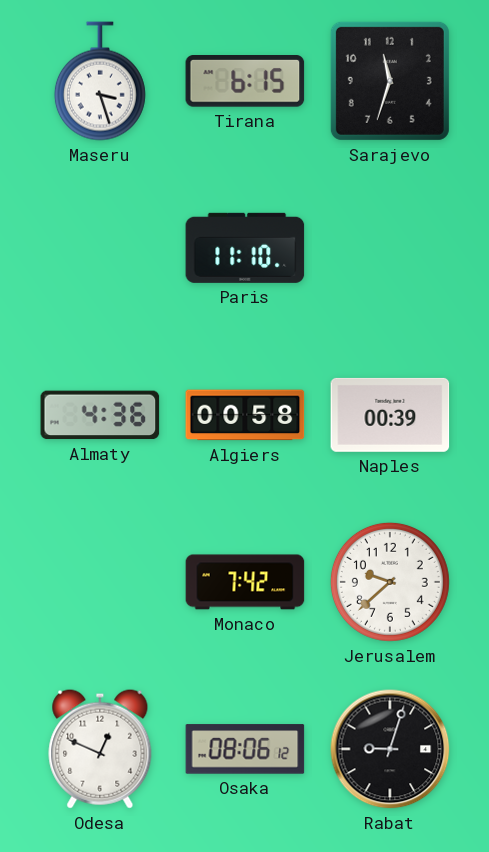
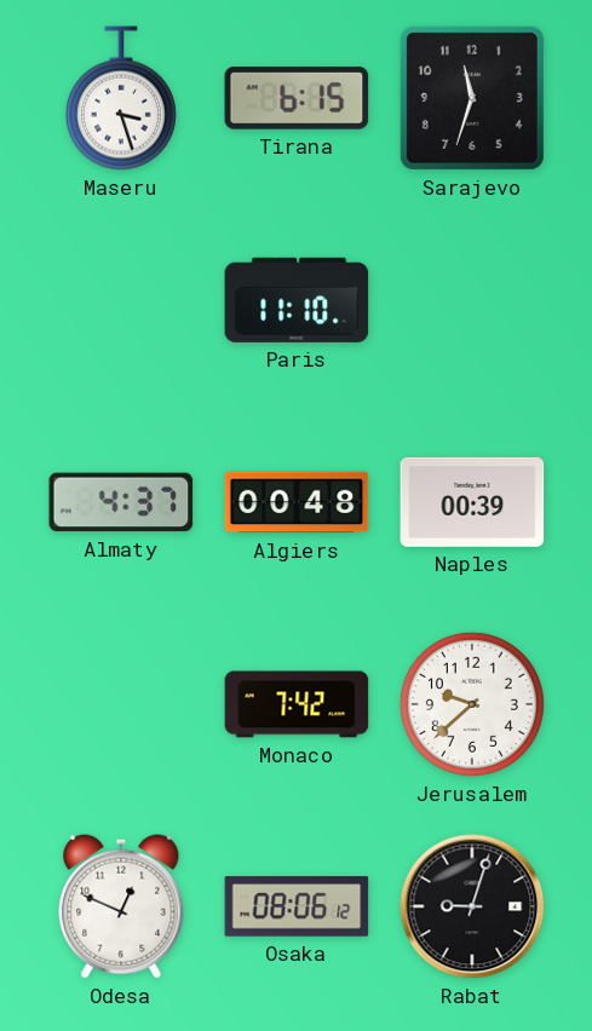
Almaty: 4:36 -> 4:37 (121, 502)
Algiers: 00:58 -> 00:48 (297, 502)
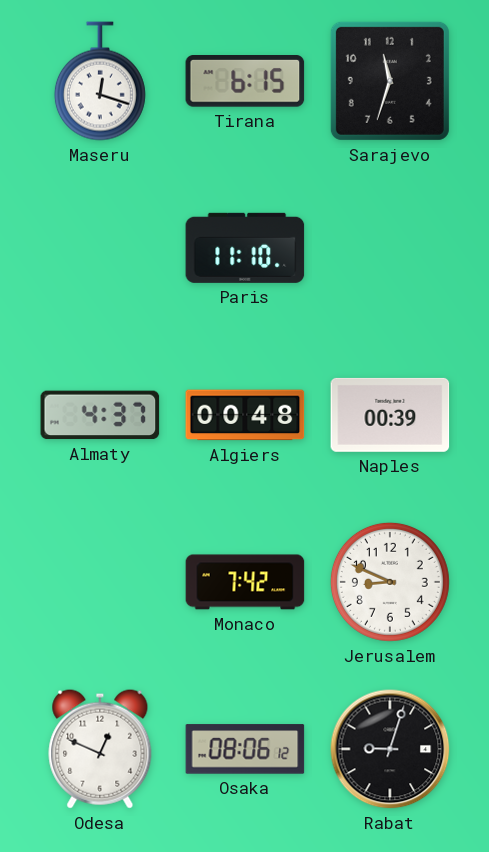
Maseru: 3:27 -> 12:18 (100, 81)
Jerusalem: 9:38 -> 8:49 (390, 582)
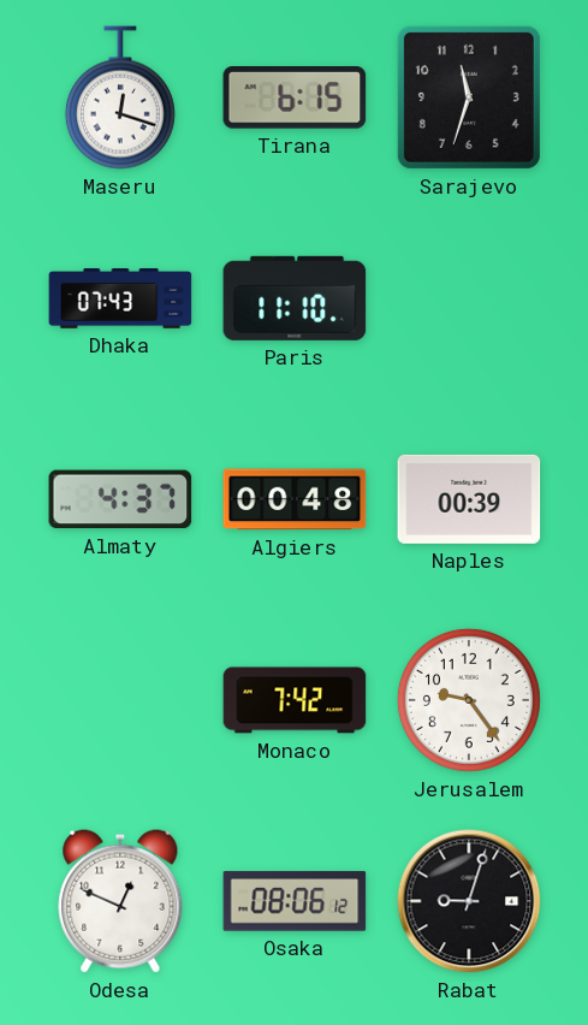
Dhaka: none -> 07:43 (120, 300)
Jerusalem: 8:49 -> 9:24 (469, 700)
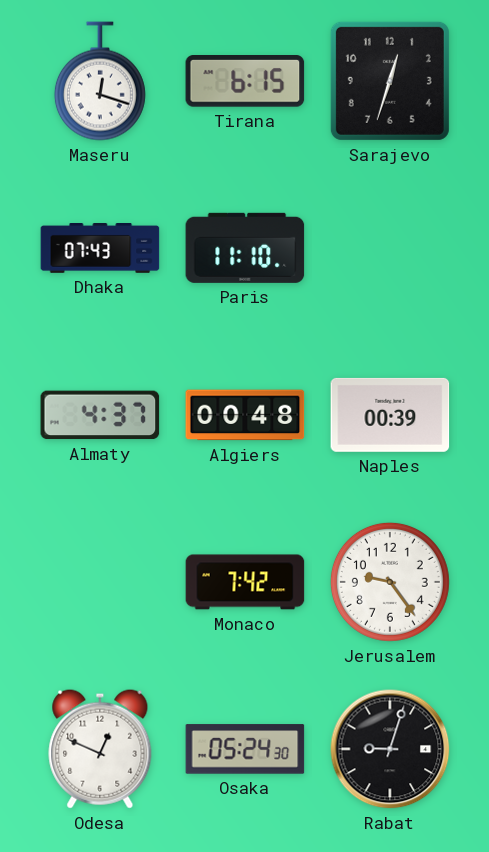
Sarajevo: 11:33 -> 12:33 (390, 81)
Osaka: 08:06 -> 05:24 (245, 749)
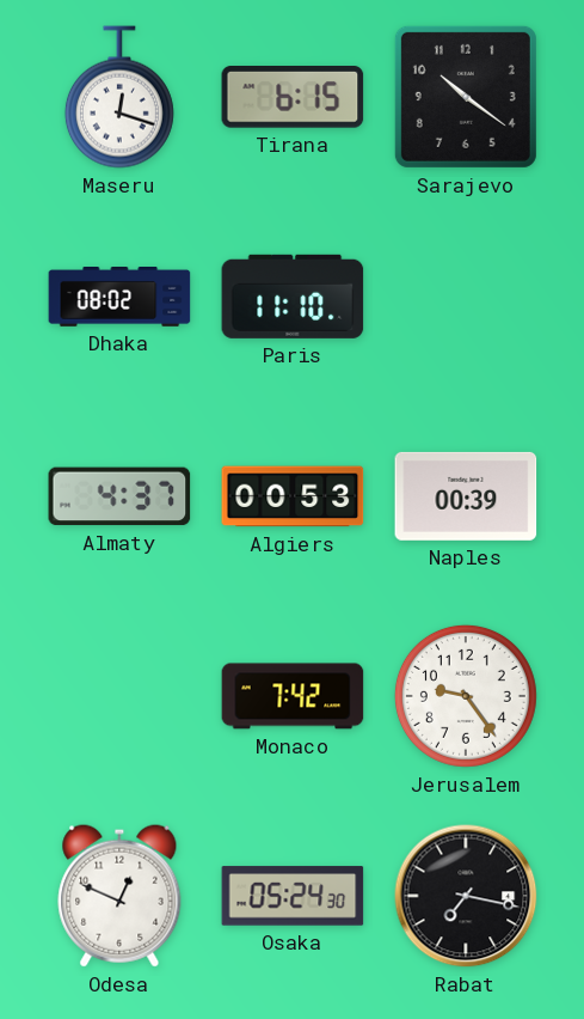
Sarajevo: 12:33 -> 10:21 (466, 97)
Dhaka: 07:43 -> 08:02 (119, 298)
Algiers: 00:48 -> 00:53 (293, 496)
Rabat: 9:03 -> 7:17 (466, 896)
